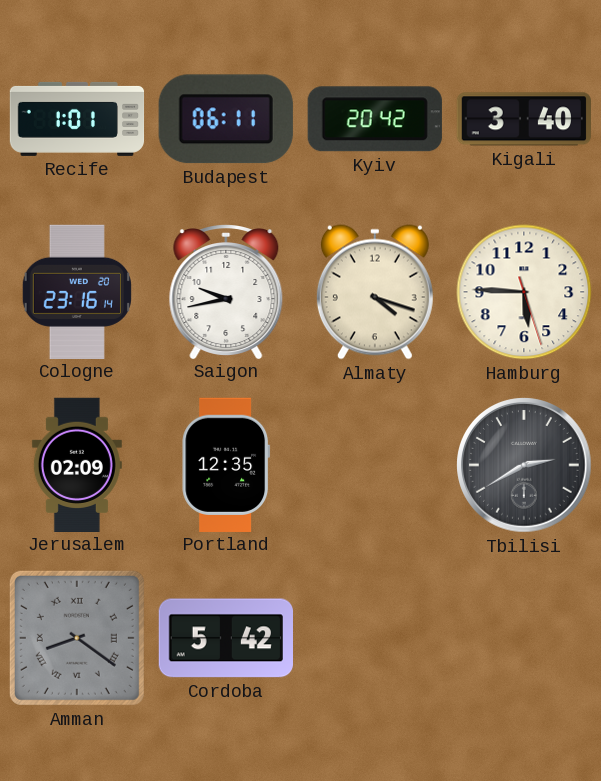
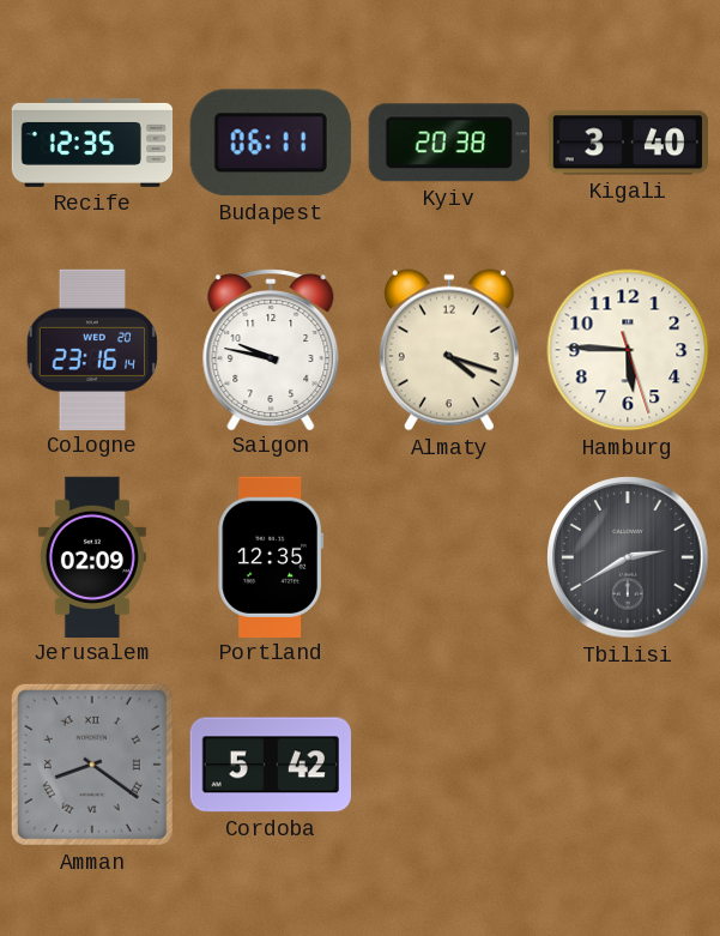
Recife: 1:01 -> 12:35 (92, 143)
Kyiv: 20:42 -> 20:38 (449, 143)
Saigon: 9:43 -> 9:47 (271, 350)
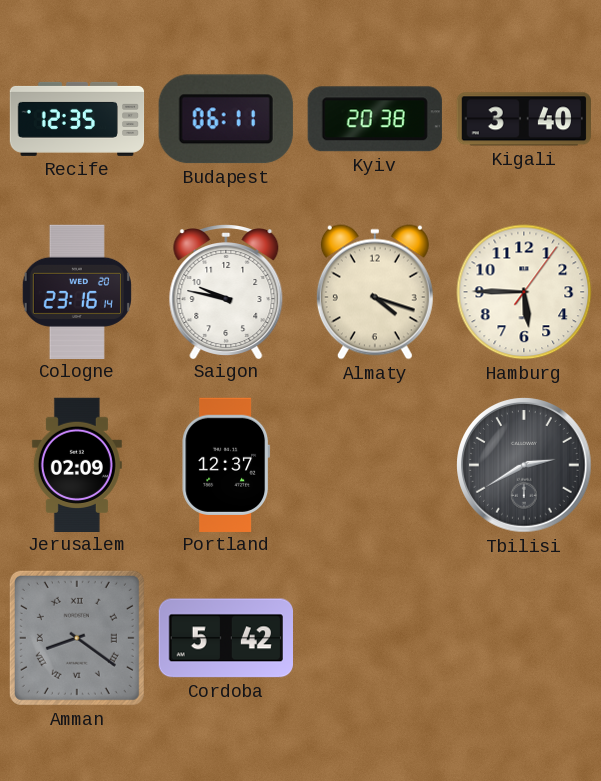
Hamburg: 5:45:27 -> 5:45:06 (524, 292)
Portland: 12:35 -> 12:37 (226, 464)
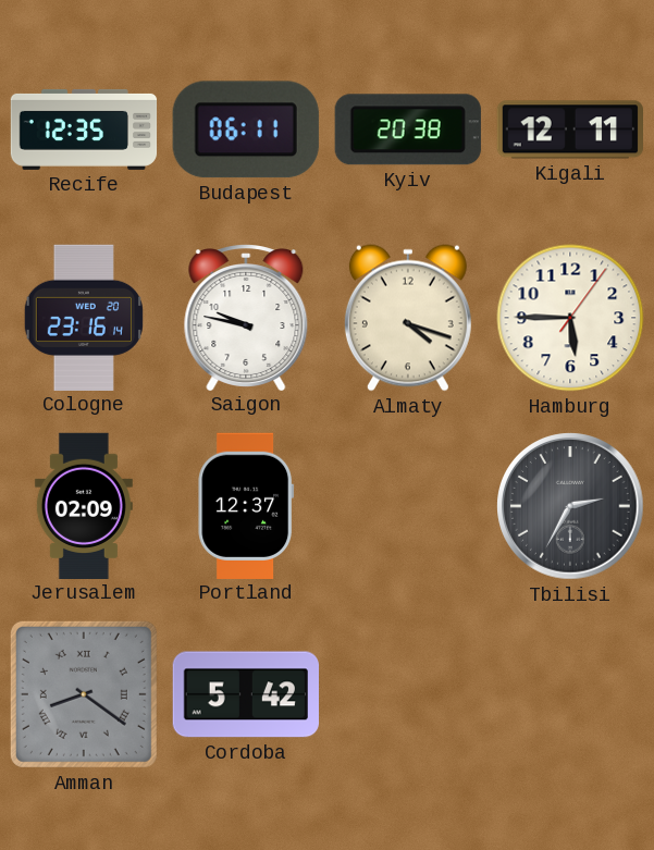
Kigali: 3:40 -> 12:11 (569, 130)
Tbilisi: 2:40 -> 2:35 (570, 506)
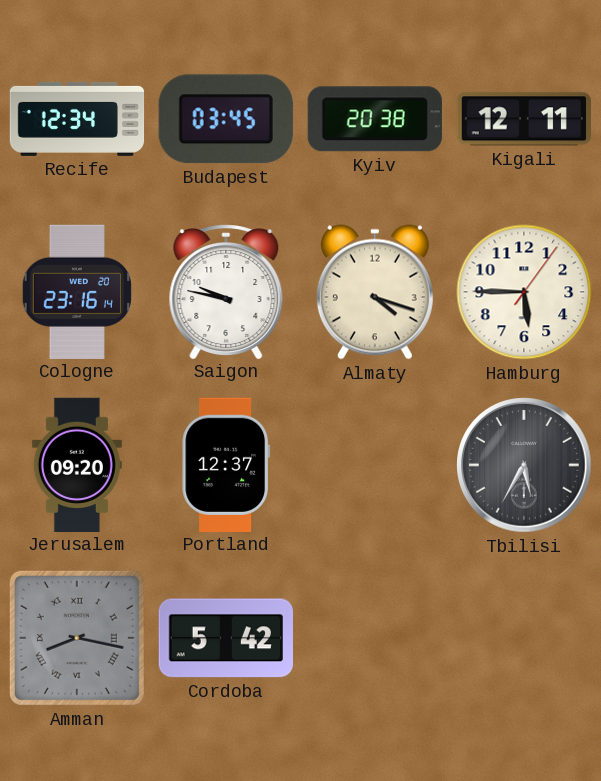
Recife: 12:35 -> 12:34 (77, 119)
Budapest: 06:11 -> 03:45 (226, 119)
Jerusalem: 02:09 -> 09:20 (77, 464)
Tbilisi: 2:35 -> 5:35 (524, 465)
Amman: 8:21 -> 8:17 (77, 638)
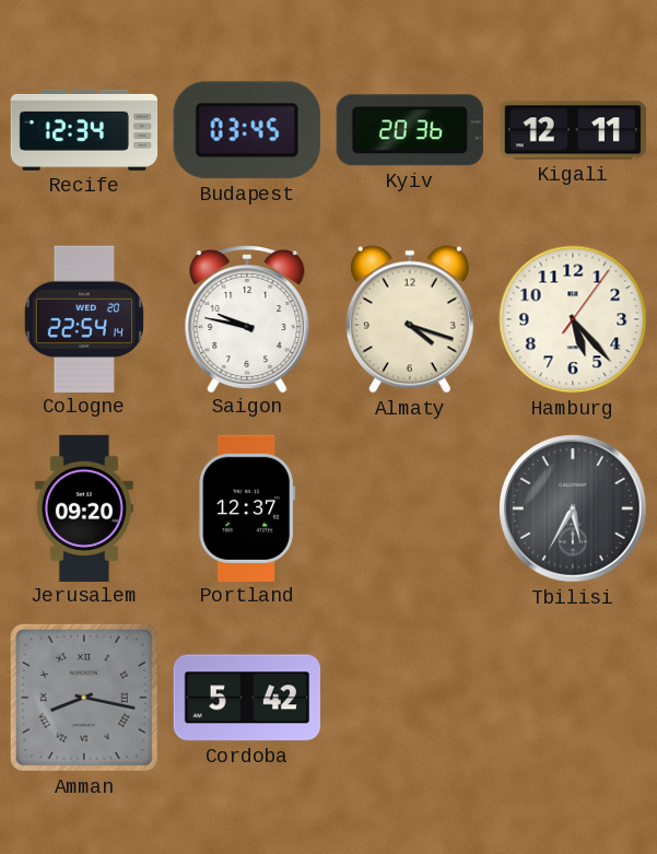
Kyiv: 20:38 -> 20:36 (410, 130)
Cologne: 23:16 -> 22:54 (84, 318)
Hamburg: 5:45 -> 5:23 (573, 319)
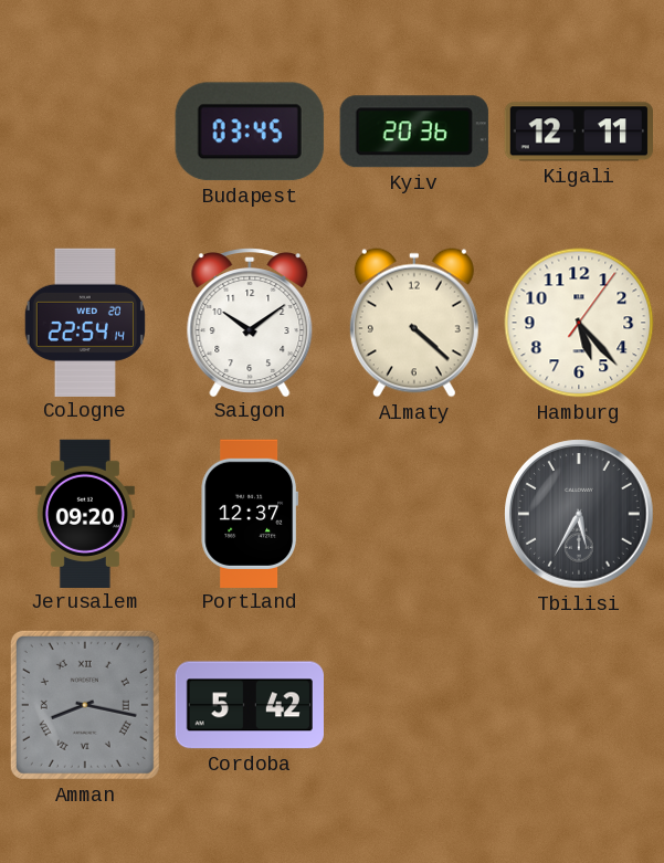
Recife: 12:34 -> none (84, 130)
Saigon: 9:47 -> 10:09 (250, 323)
Almaty: 4:18 -> 4:22 (414, 323)
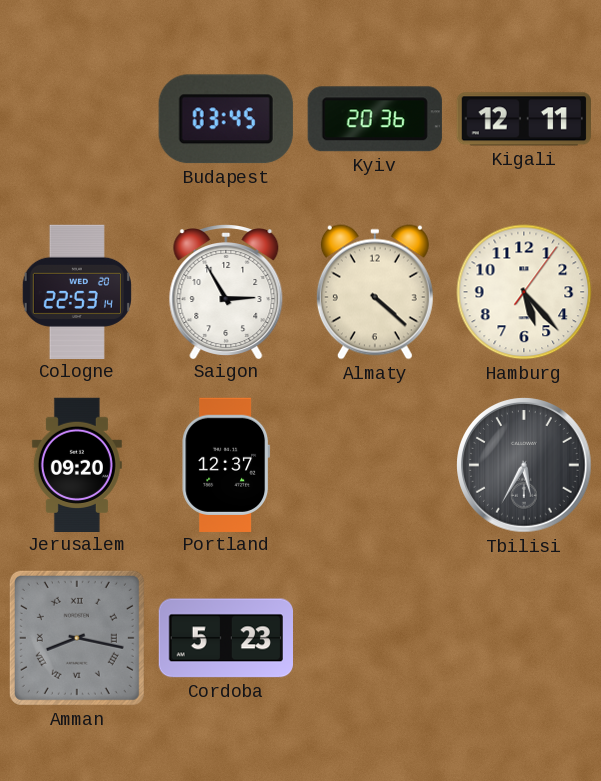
Cologne: 22:54 -> 22:53 (77, 291)
Saigon: 10:09 -> 2:55 (226, 292)
Cordoba: 5:42 -> 5:23 (225, 638)
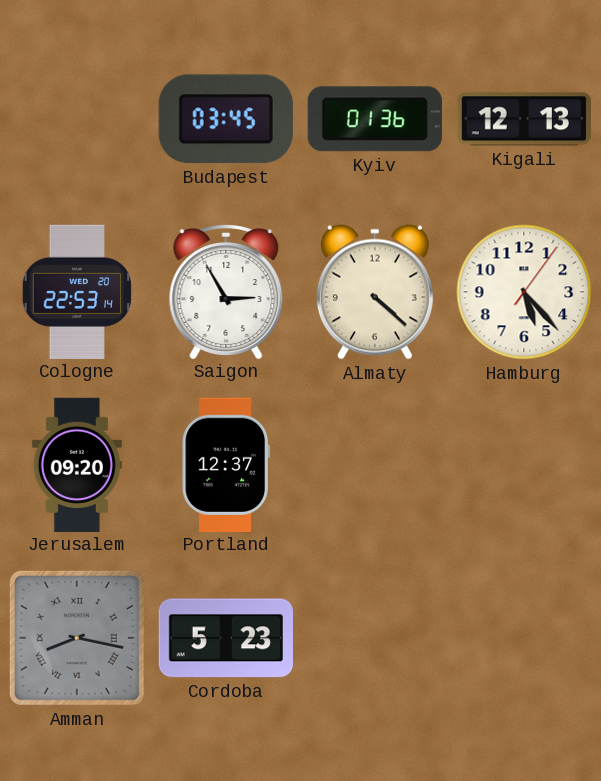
Kyiv: 20:36 -> 01:36 (375, 119)
Kigali: 12:11 -> 12:13 (523, 119)
Tbilisi: 5:35 -> none (524, 465)
